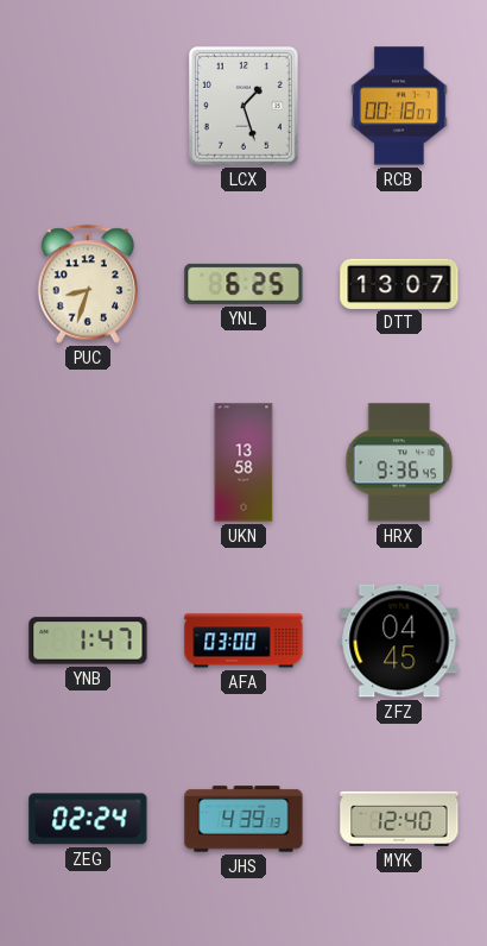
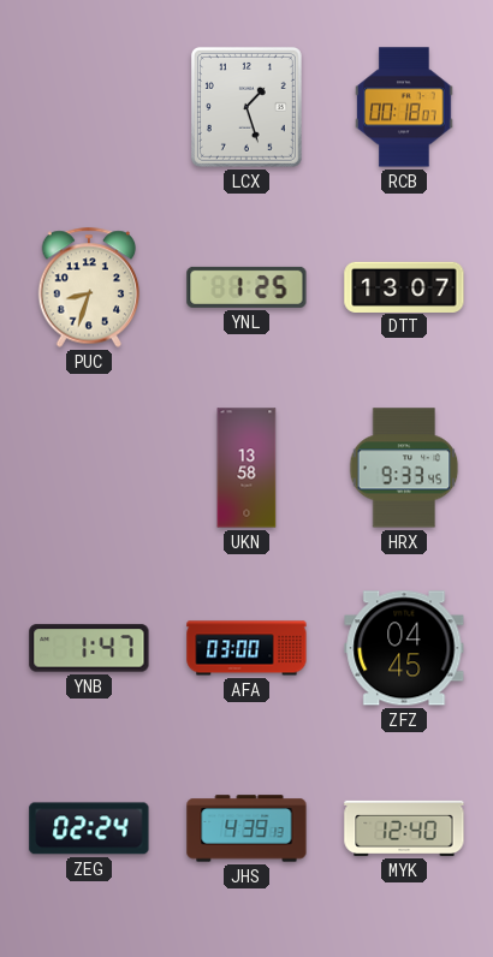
YNL: 6:25 -> 1:25 (246, 287)
HRX: 9:36 -> 9:33 (404, 468)
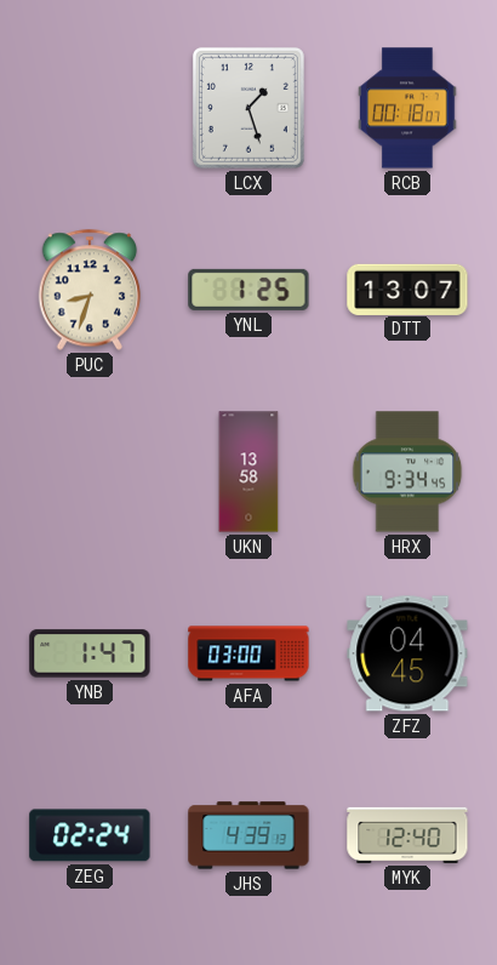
HRX: 9:33 -> 9:34 (407, 472)
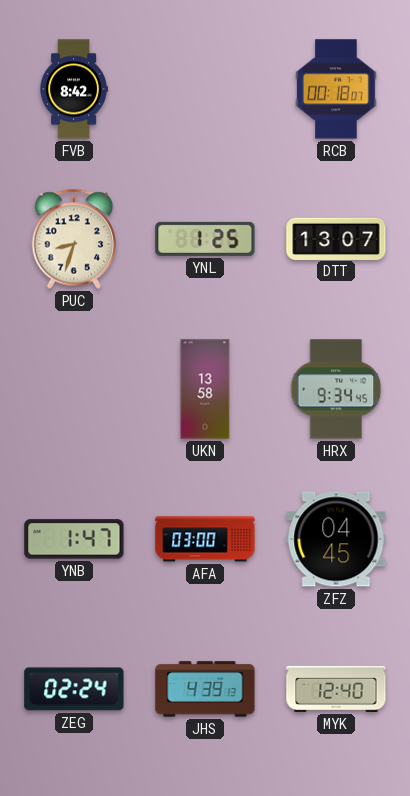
FVB: none -> 8:42 (74, 89)
LCX: 1:27 -> none (248, 108)
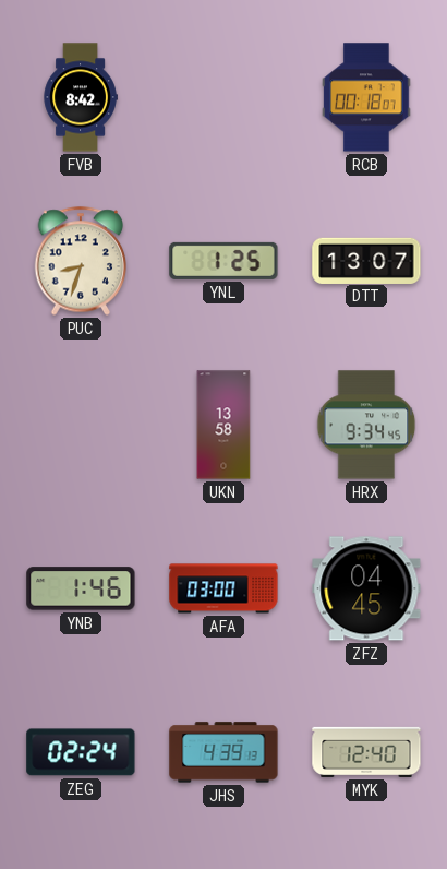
YNB: 1:47 -> 1:46 (81, 588)
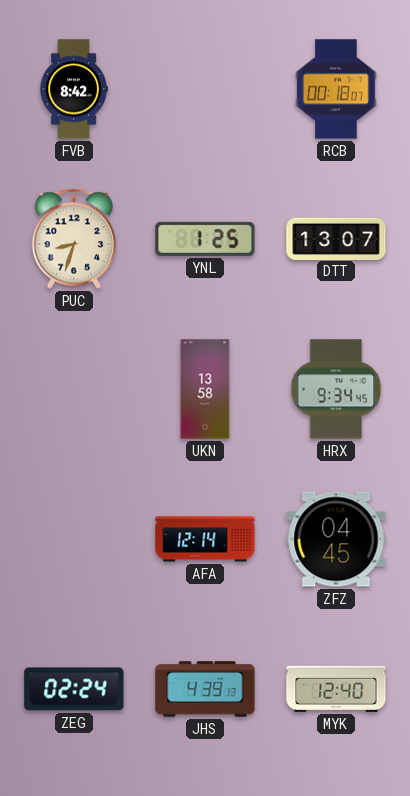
YNB: 1:46 -> none (81, 588)
AFA: 03:00 -> 12:14 (205, 539)
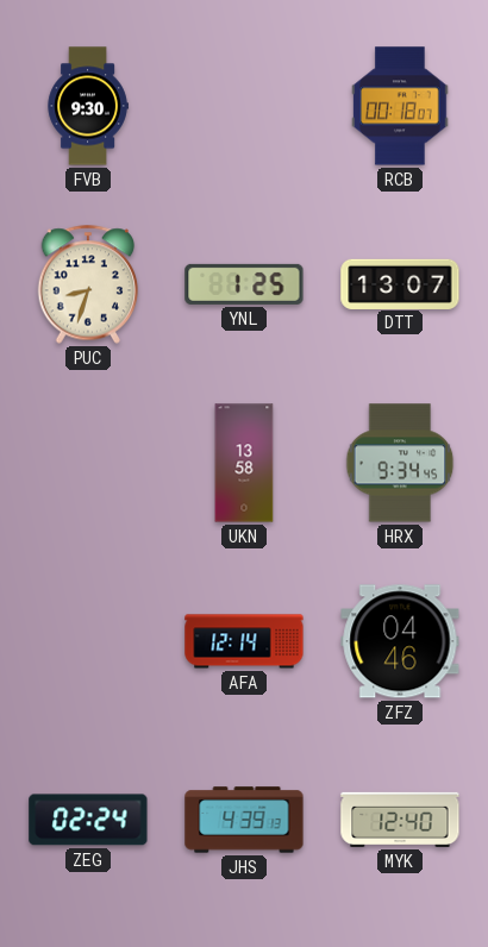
FVB: 8:42 -> 9:30 (88, 106)
ZFZ: 04:45 -> 04:46 (400, 641)
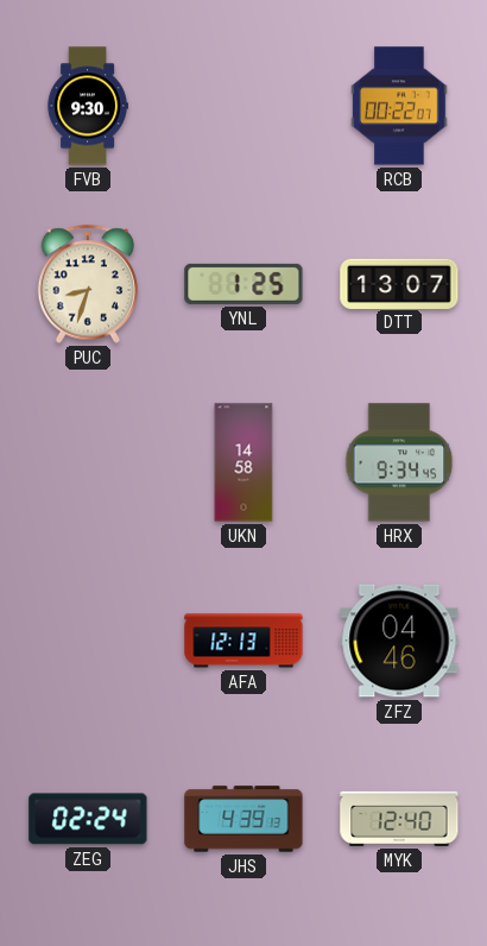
RCB: 00:18 -> 00:22 (399, 106)
UKN: 13:58 -> 14:58 (243, 462)
AFA: 12:14 -> 12:13 (243, 641)
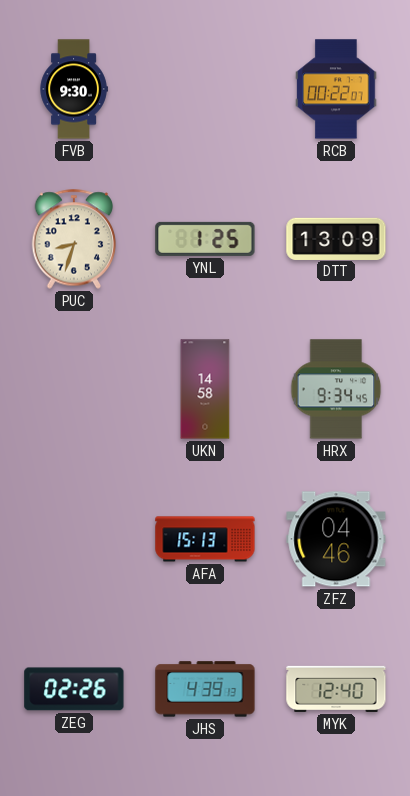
DTT: 13:07 -> 13:09 (336, 238)
AFA: 12:13 -> 15:13 (205, 539)
ZEG: 02:24 -> 02:26 (74, 689)
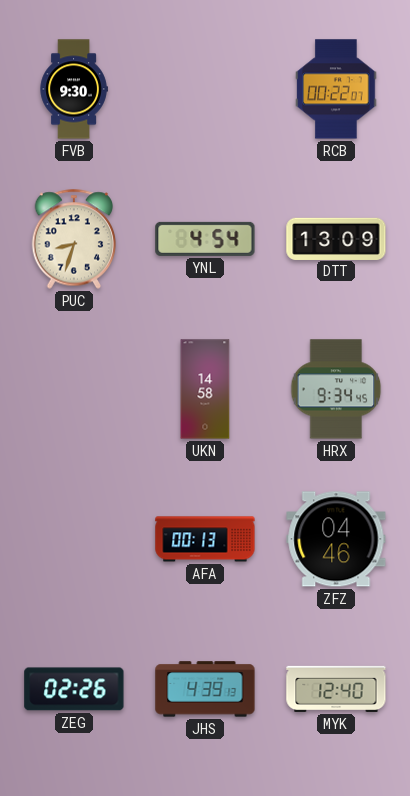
YNL: 1:25 -> 4:54 (205, 239)
AFA: 15:13 -> 00:13 (205, 539)
